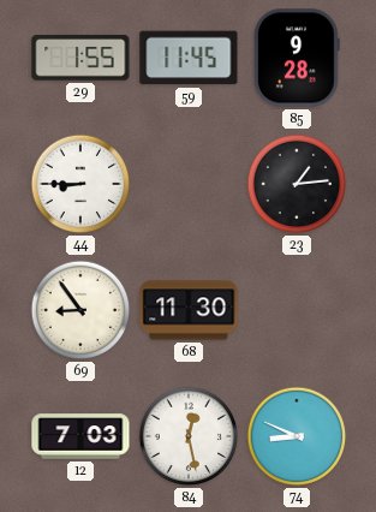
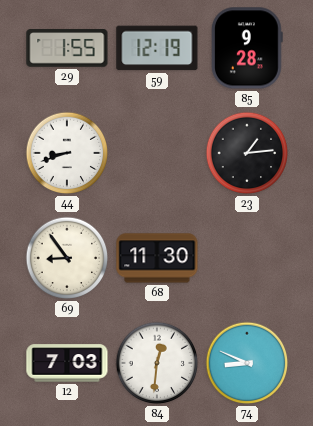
59: 11:45 -> 12:19 (157, 48)
44: 8:45 -> 8:42 (67, 153)
84: 12:28 -> 12:31 (157, 363)
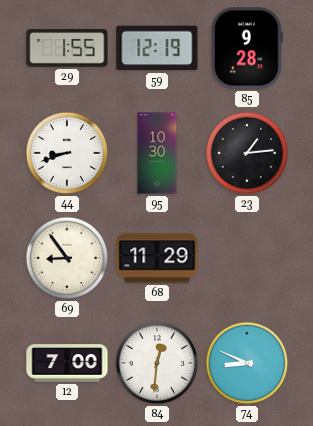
95: none -> 10:30 (157, 153)
68: 11:30 -> 11:29 (157, 258)
12: 7:03 -> 7:00 (67, 363)
